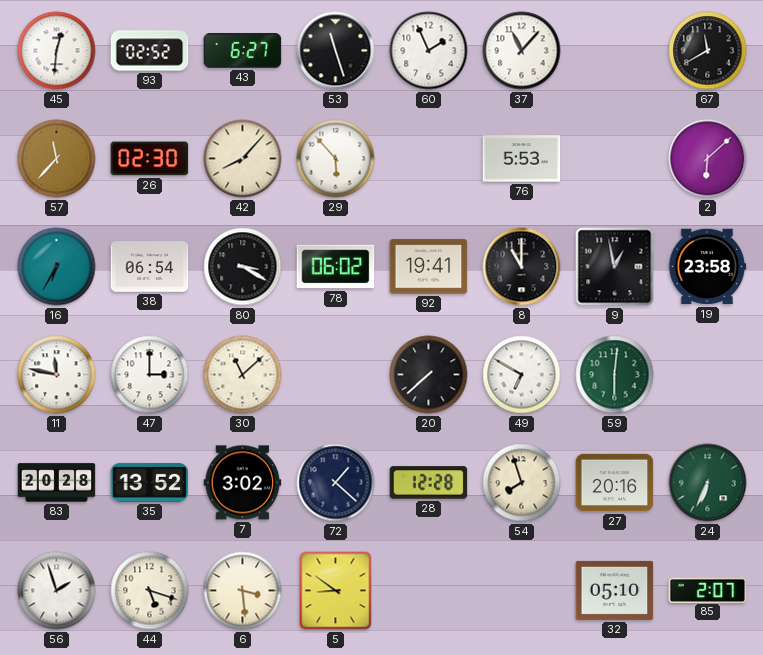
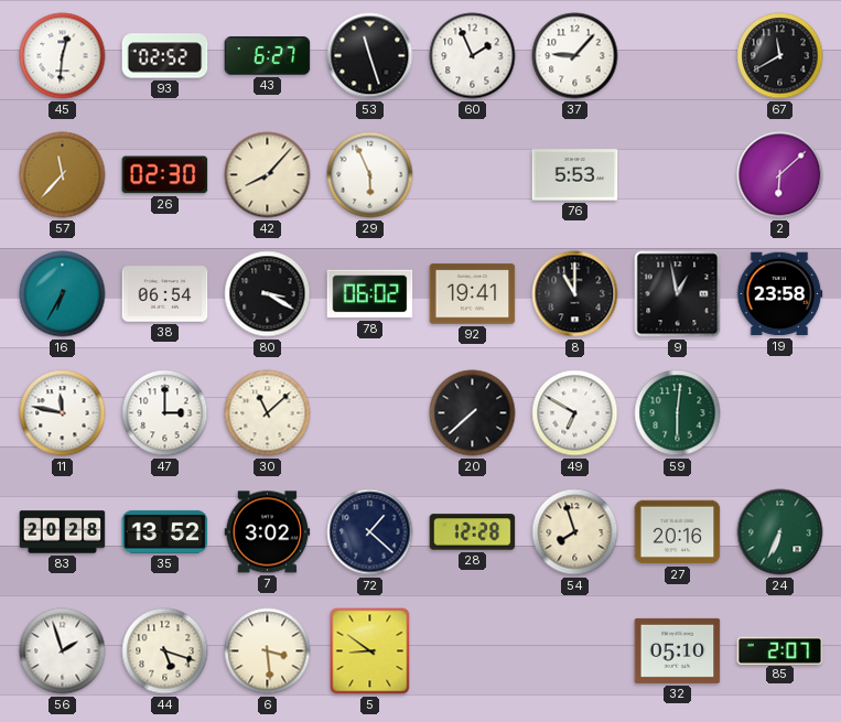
37: 11:07 -> 9:07 (575, 56)
29: 5:53 -> 5:56 (370, 175)
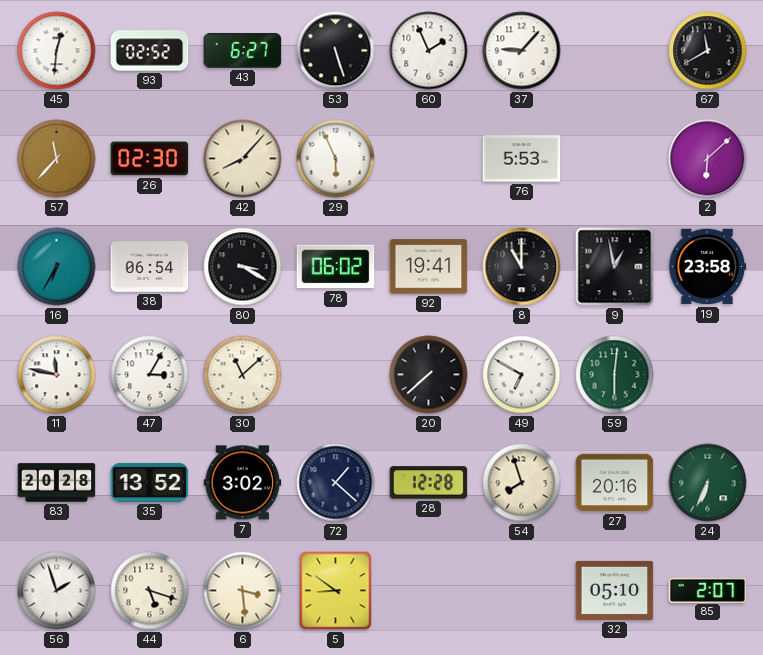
53: 11:27 -> 5:27 (336, 51)
47: 3:00 -> 3:05 (150, 375)
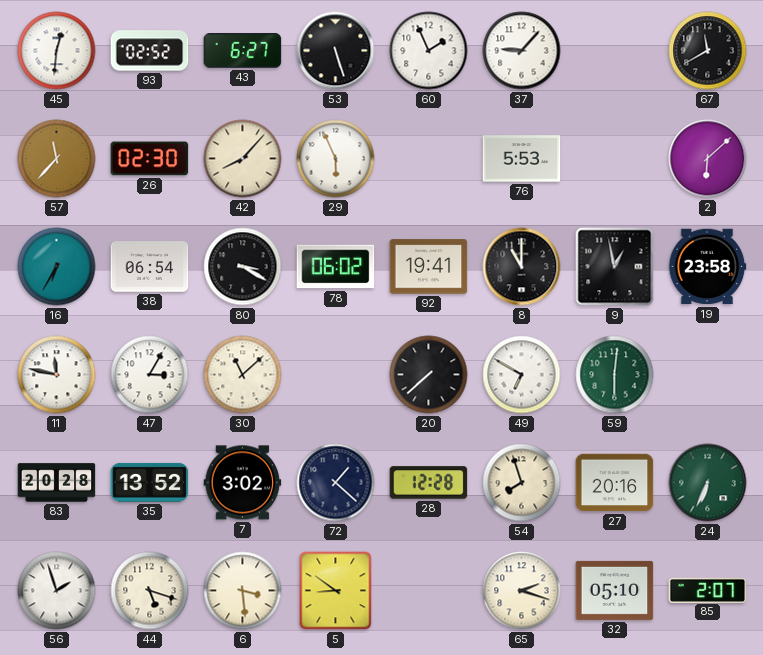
65: none -> 2:18 (522, 591)
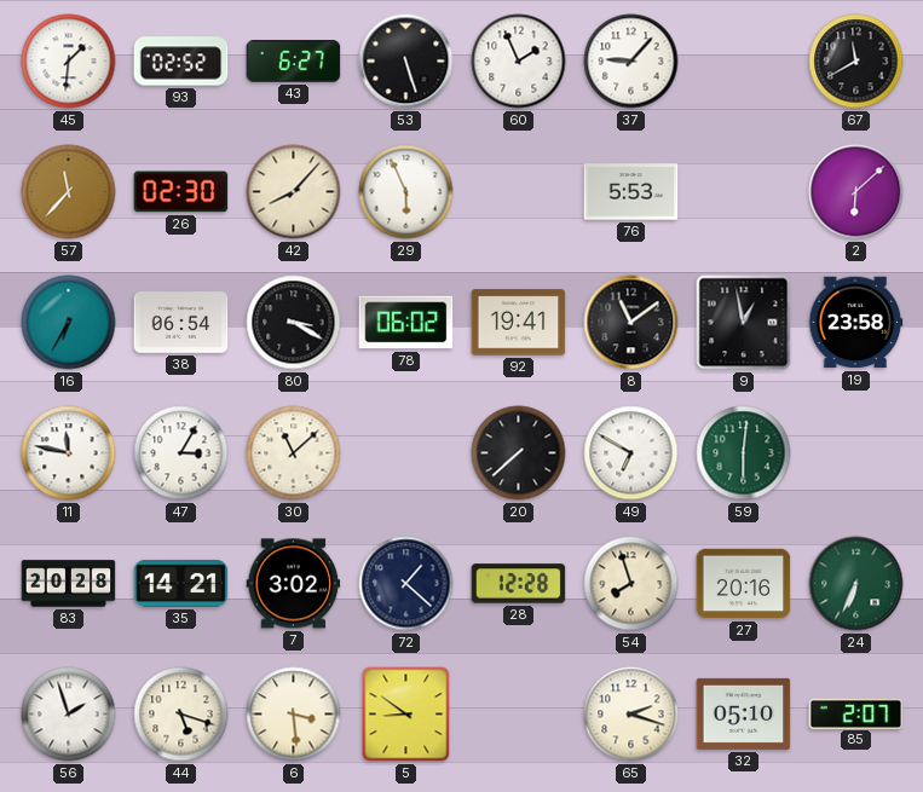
45: 12:31 -> 1:31 (69, 62)
8: 11:00 -> 11:09 (631, 323)
35: 13:52 -> 14:21 (181, 583)
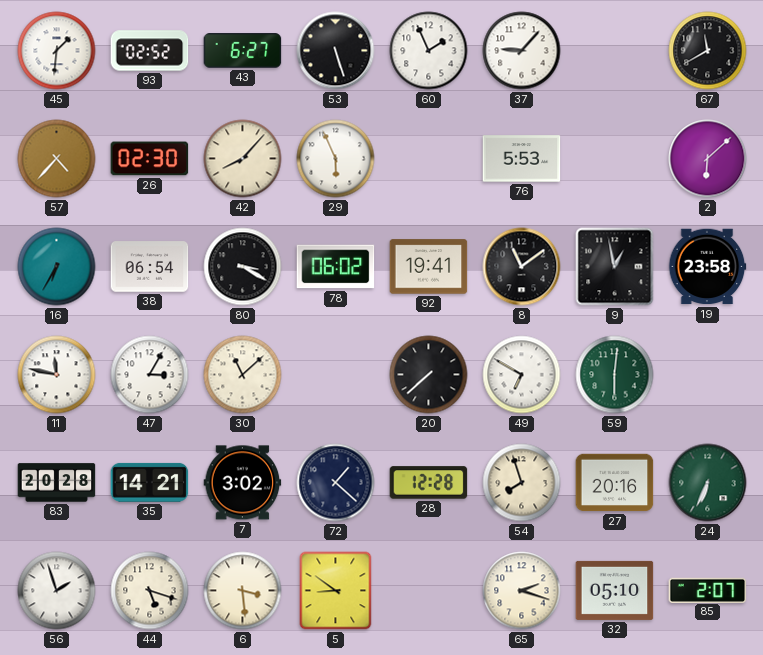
57: 11:37 -> 4:37 (57, 159)
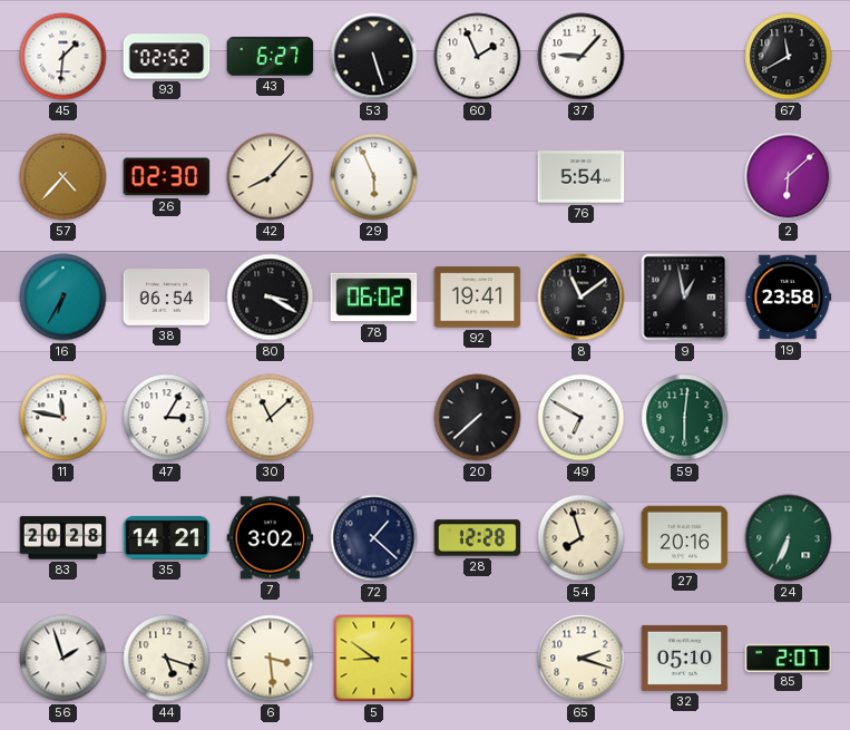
76: 5:53 -> 5:54 (582, 177)
